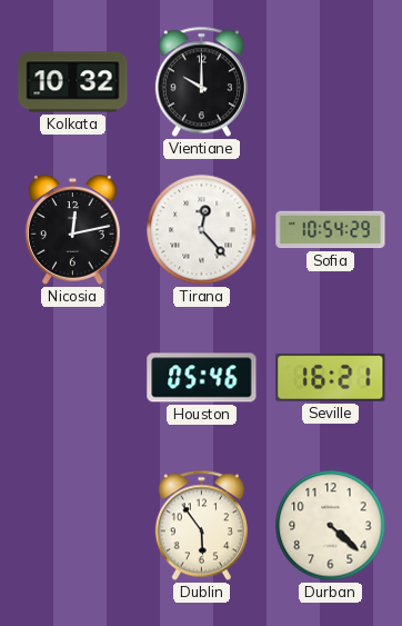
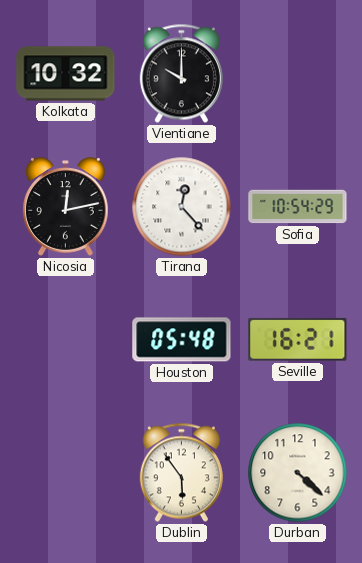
Houston: 05:46 -> 05:48 (182, 340)
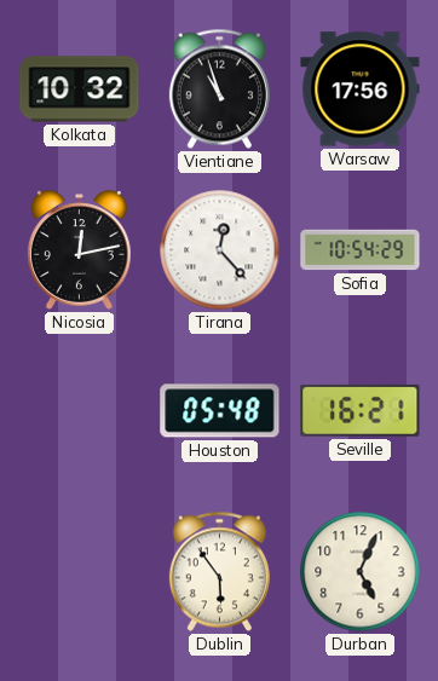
Vientiane: 10:00 -> 10:57 (219, 90)
Warsaw: none -> 17:56 (361, 90)
Durban: 4:22 -> 5:04 (361, 572)
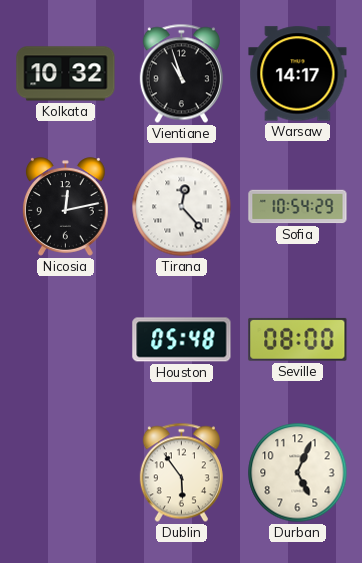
Warsaw: 17:56 -> 14:17 (298, 74)
Seville: 16:21 -> 08:00 (298, 339)
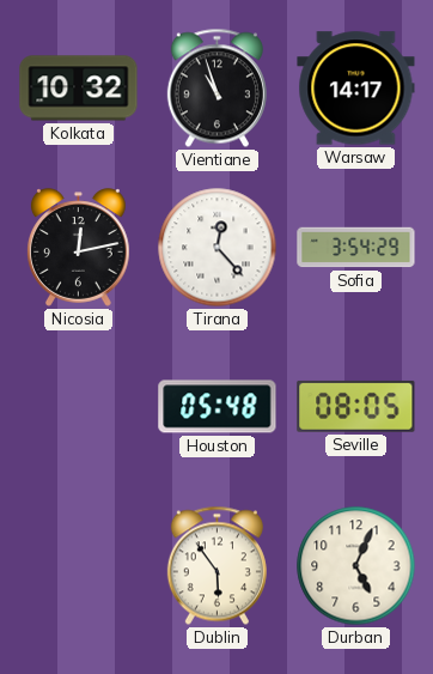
Sofia: 10:54 -> 3:54 (356, 248)
Seville: 08:00 -> 08:05 (356, 406)
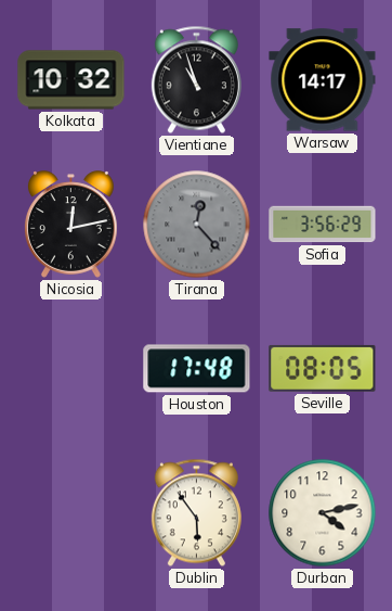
Tirana dial: white -> grey (197, 225)
Sofia: 3:54 -> 3:56 (323, 225)
Houston: 05:48 -> 17:48 (197, 369)
Durban: 5:04 -> 4:13 (323, 513)
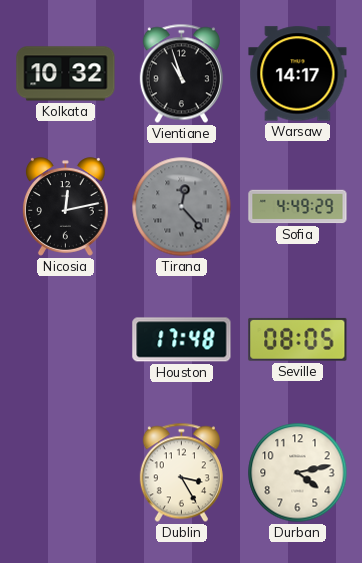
Sofia: 3:56 -> 4:49 (298, 207)
Dublin: 5:54 -> 3:25 (181, 473)
